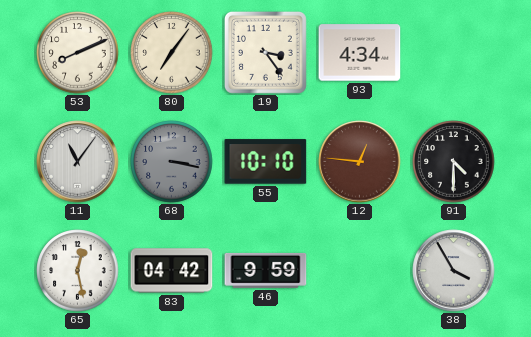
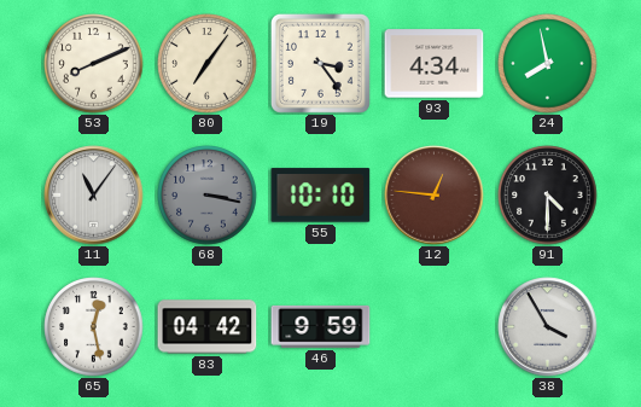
24: none -> 7:58 (548, 64)
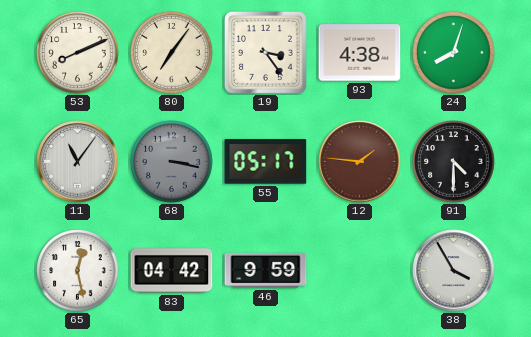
93: 4:34 -> 4:38 (360, 53)
24: 7:58 -> 8:03 (454, 53)
55: 10:10 -> 05:17 (266, 162)
12: 12:46 -> 1:46 (360, 162)
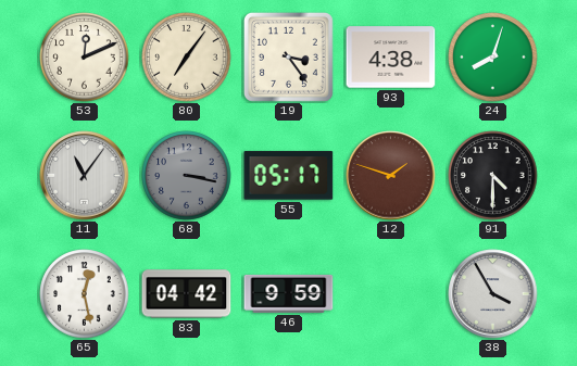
53: 8:11 -> 12:11 (85, 58)
12: 1:46 -> 1:48 (391, 176)
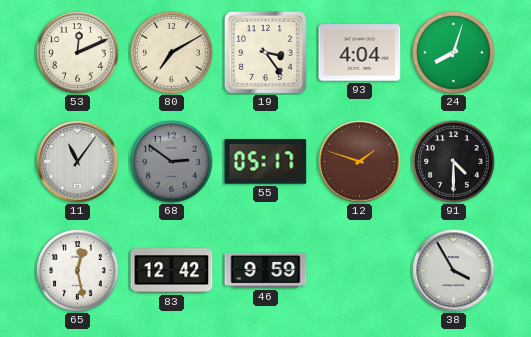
80: 7:06 -> 7:10 (172, 53)
93: 4:38 -> 4:04 (360, 53)
68: 3:17 -> 2:51 (172, 162)
83: 04:42 -> 12:42 (172, 271)
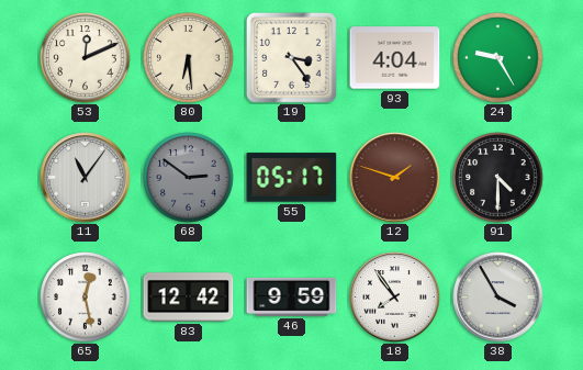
80: 7:10 -> 6:29 (189, 58)
24: 8:03 -> 9:25 (498, 58)
18: none -> 7:54 (395, 298)
